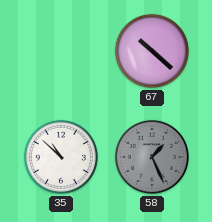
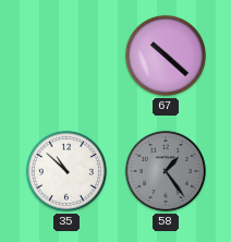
58: 1:26 -> 1:24 (166, 171)
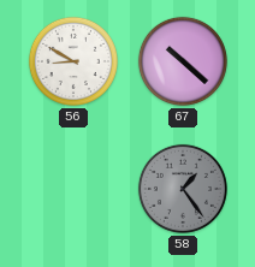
56: none -> 8:50 (73, 61)
35: 10:52 -> none (66, 171)
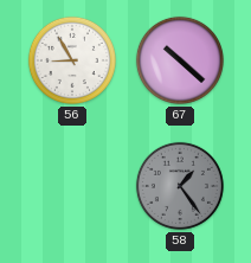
56: 8:50 -> 8:55 (72, 60)
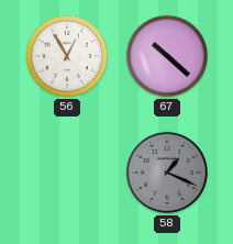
56: 8:55 -> 12:55 (67, 56)
58: 1:24 -> 1:19 (167, 173)
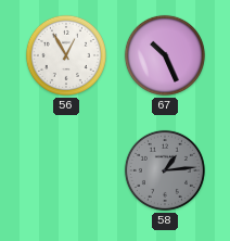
67: 10:22 -> 10:26 (165, 55)
58: 1:19 -> 1:14 (165, 170)
